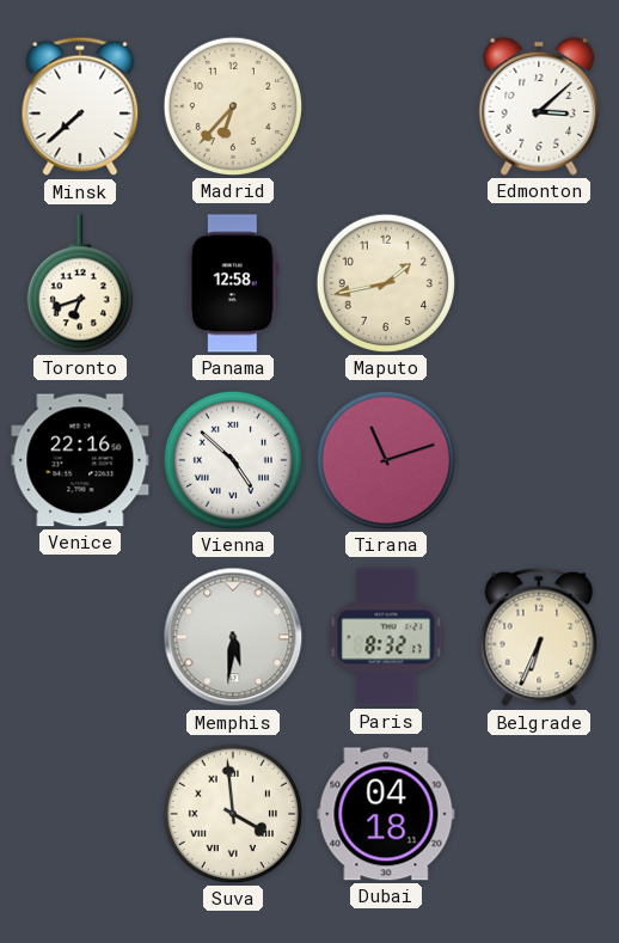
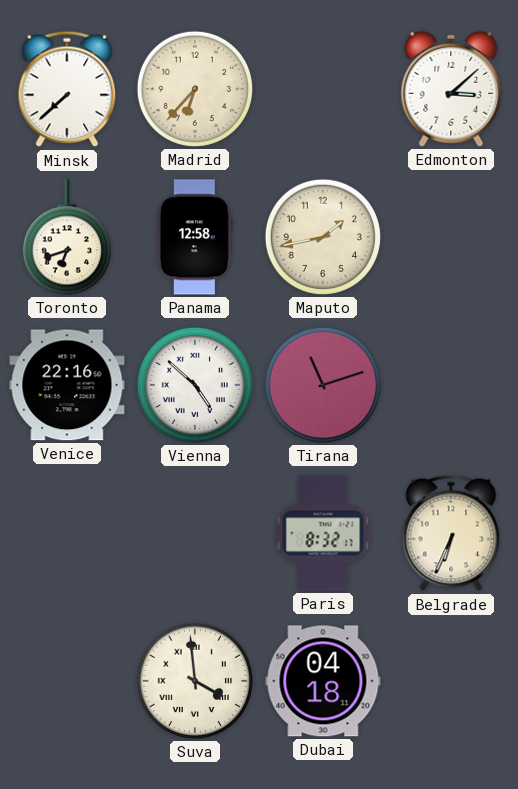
Memphis: 5:31 -> none (233, 637)
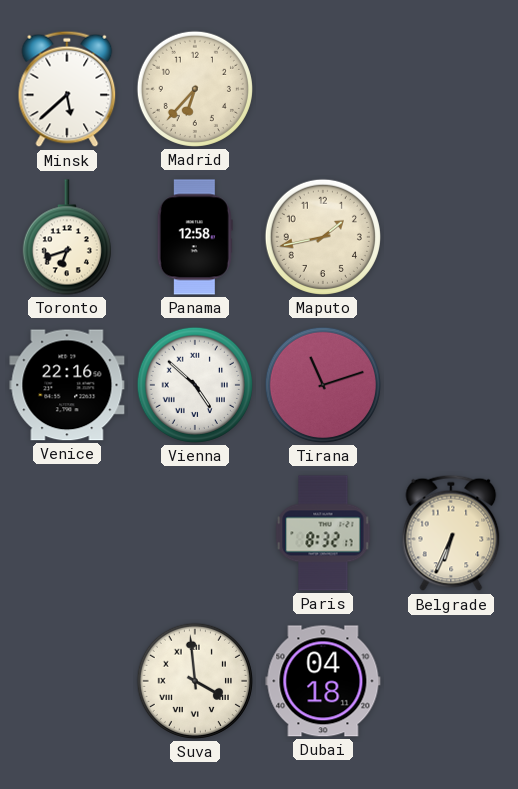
Minsk: 7:38 -> 5:38 (67, 89)
Edmonton: 3:08 -> none (451, 89)
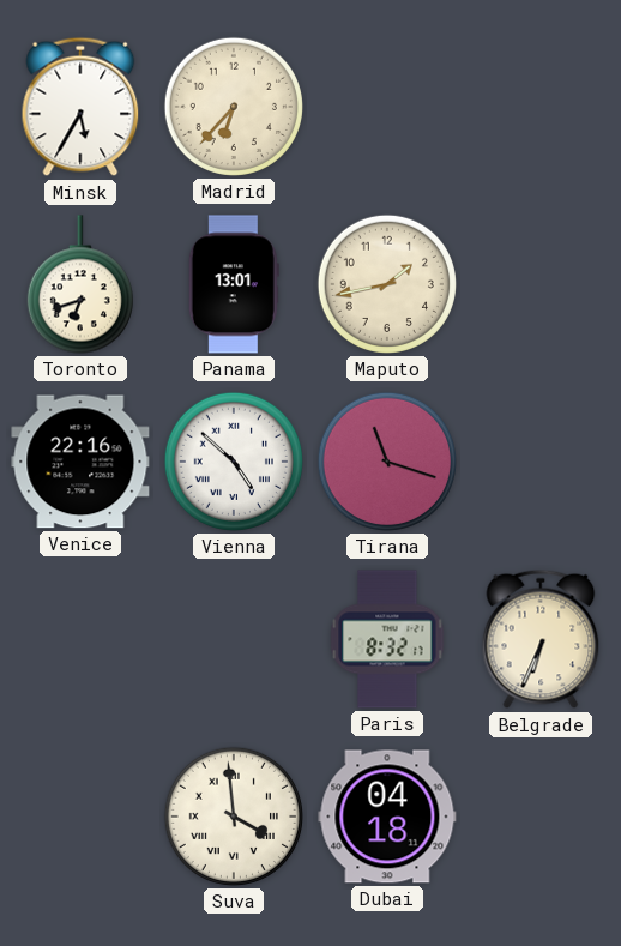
Minsk: 5:38 -> 5:35 (80, 107)
Panama: 12:58 -> 13:01 (234, 284)
Tirana: 11:12 -> 11:18 (387, 462)
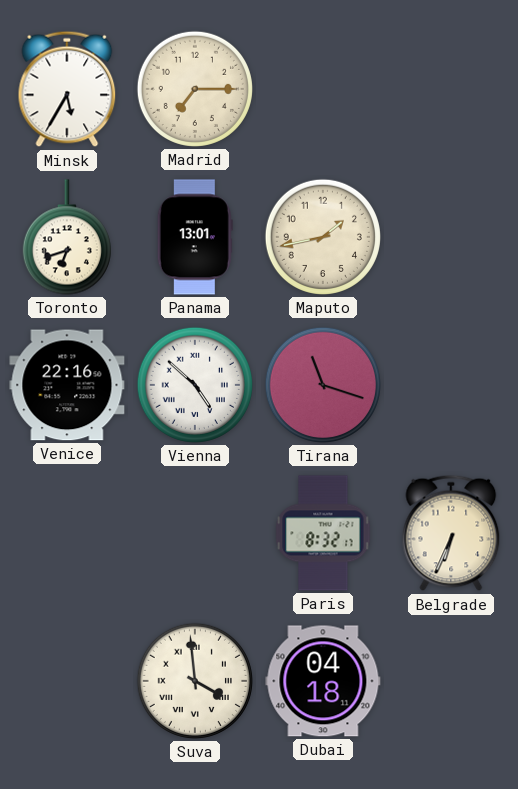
Madrid: 6:37 -> 7:15 (195, 89)
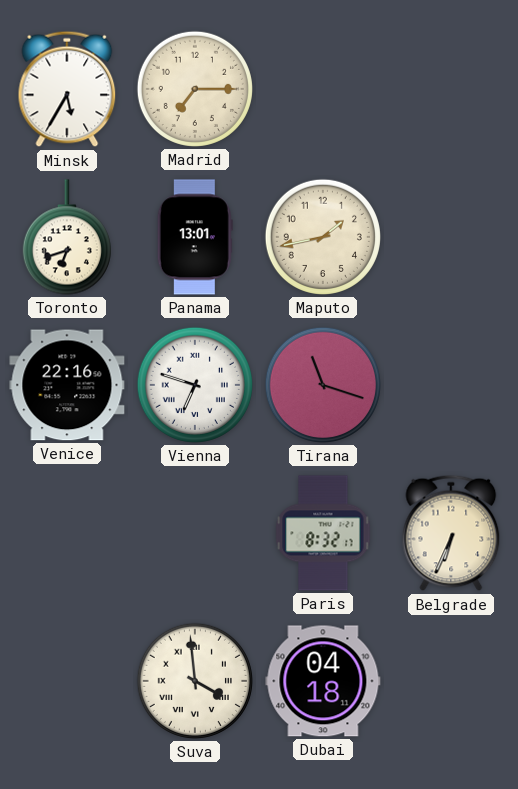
Vienna: 4:52 -> 6:48 (195, 385)
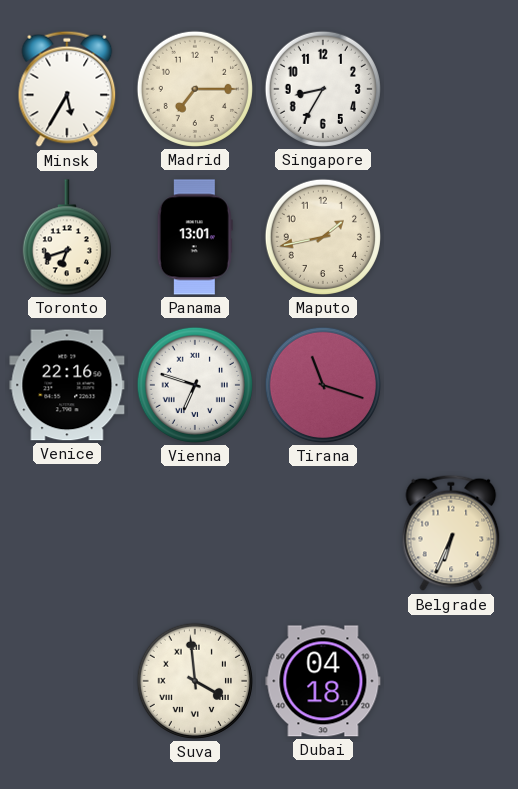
Singapore: none -> 8:35 (323, 89)
Paris: 8:32 -> none (323, 533)
